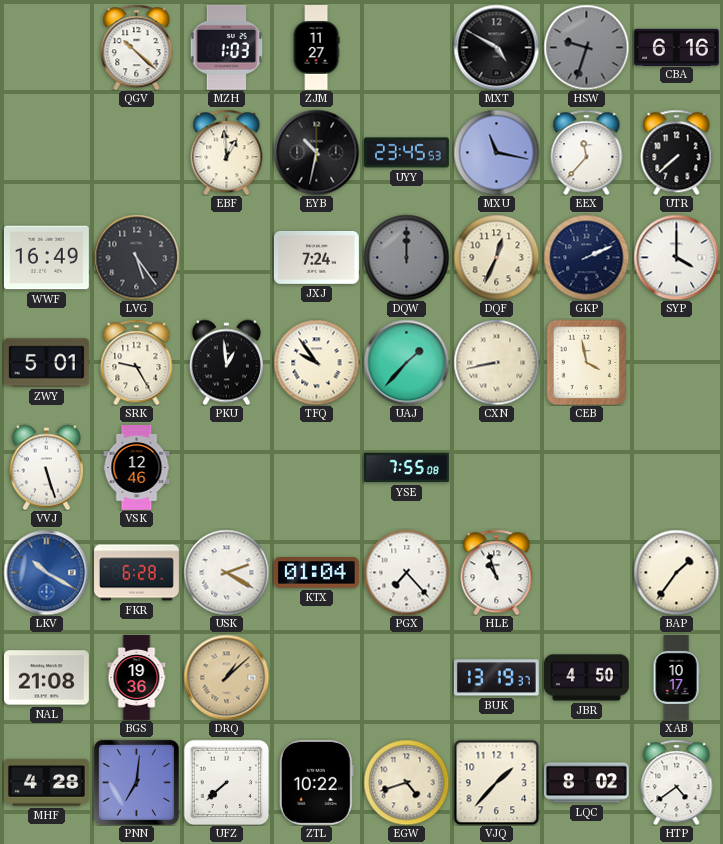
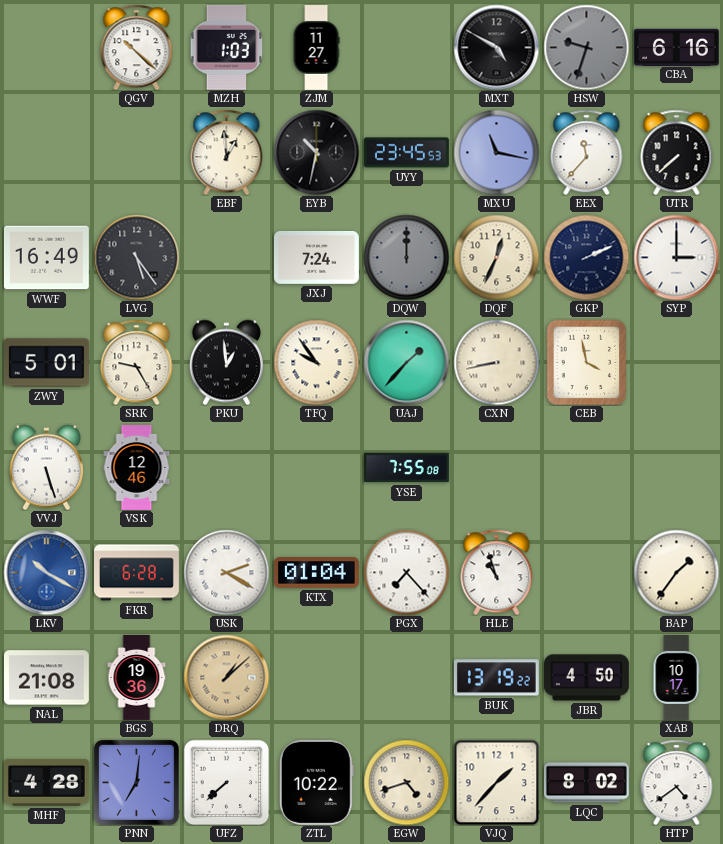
SYP: 4:00 -> 3:00 (676, 257)
BUK: 13:19:37 -> 13:19:22 (496, 678)
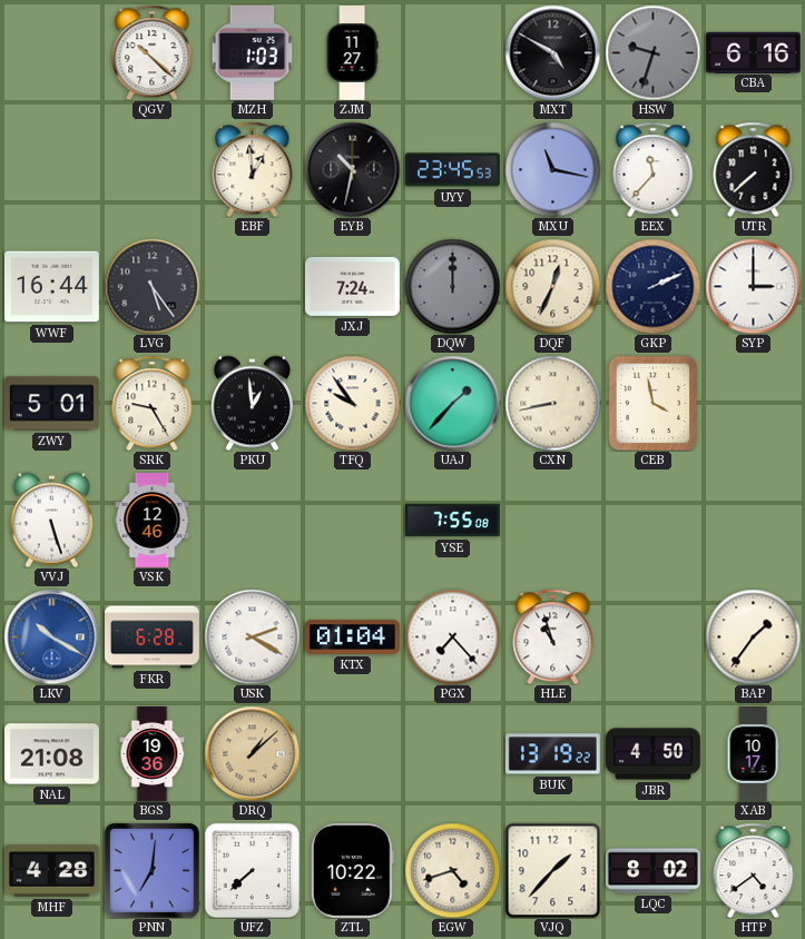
WWF: 16:49 -> 16:44 (51, 287)
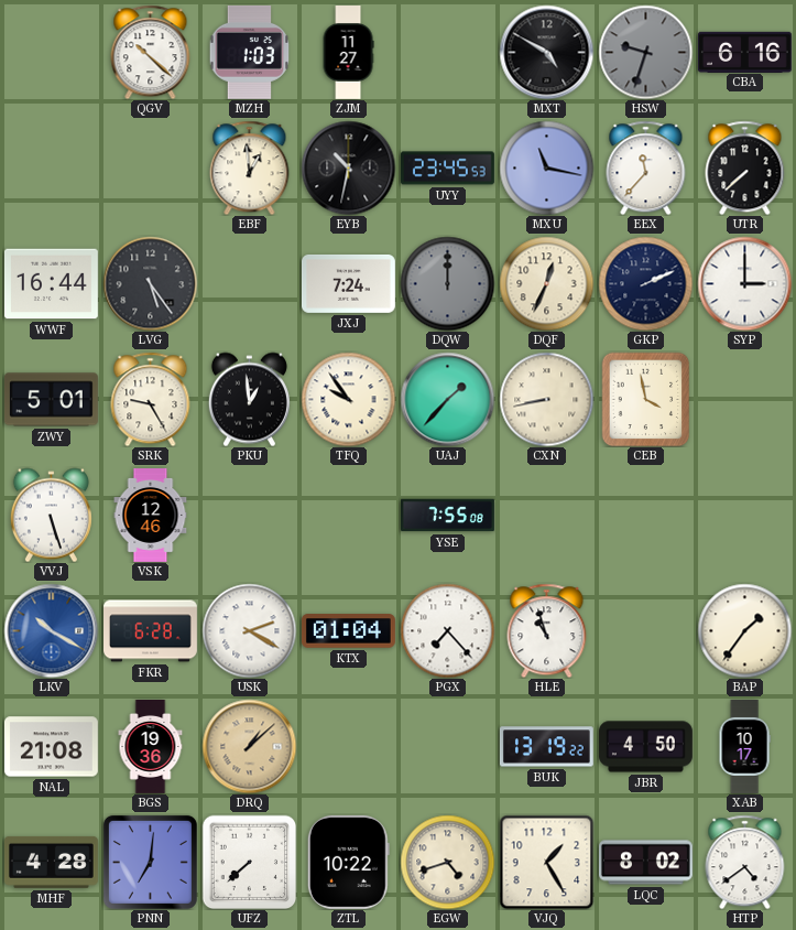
VJQ: 1:37 -> 1:25 (546, 862)
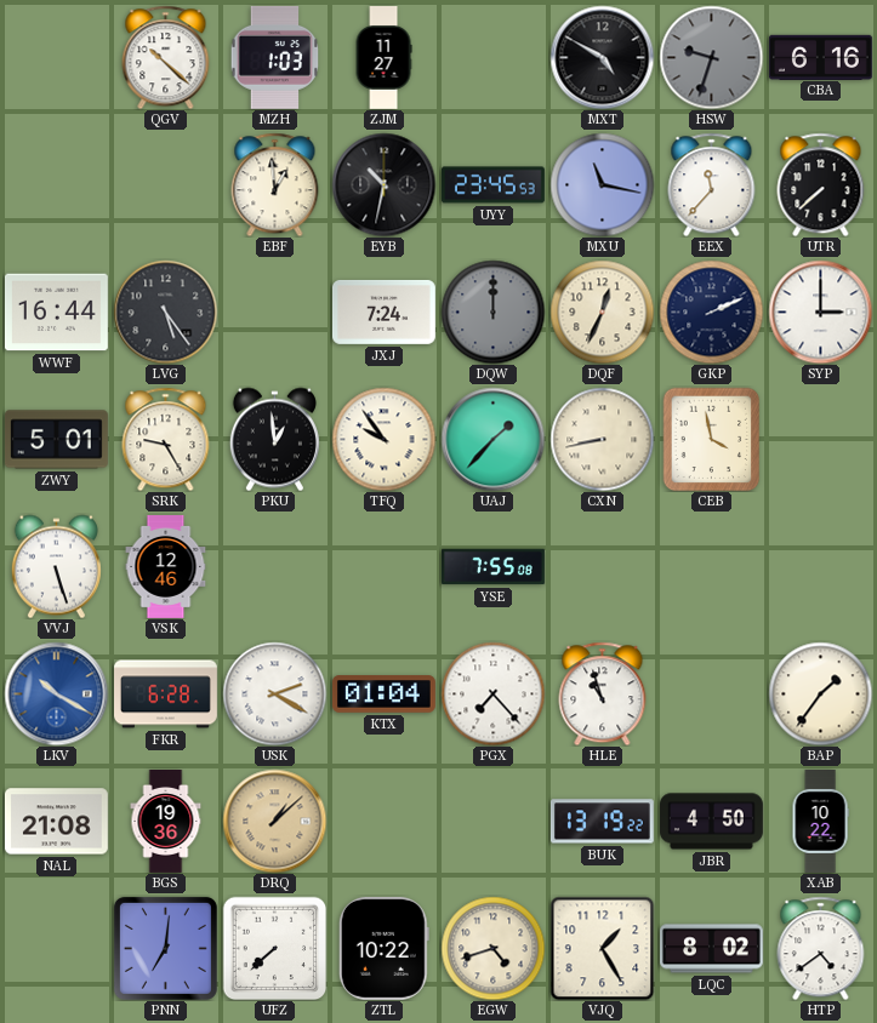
XAB: 10:17 -> 10:22 (820, 822)
MHF: 4:28 -> none (51, 862)
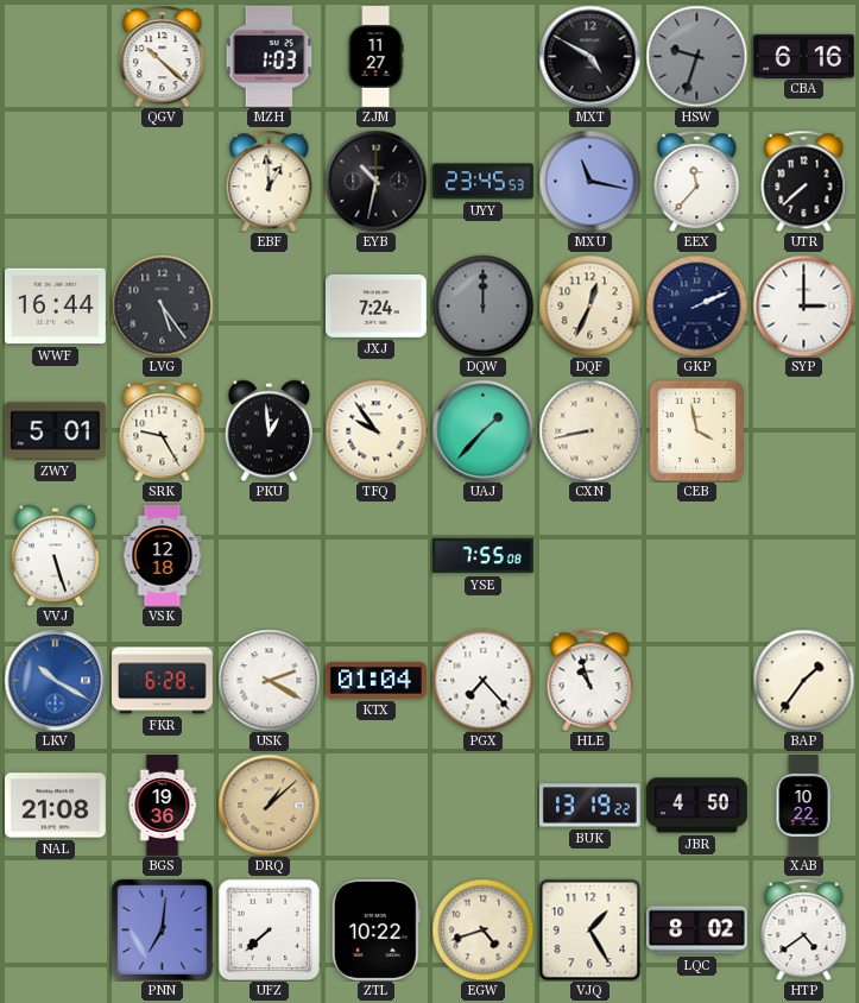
VSK: 12:46 -> 12:18 (163, 556)
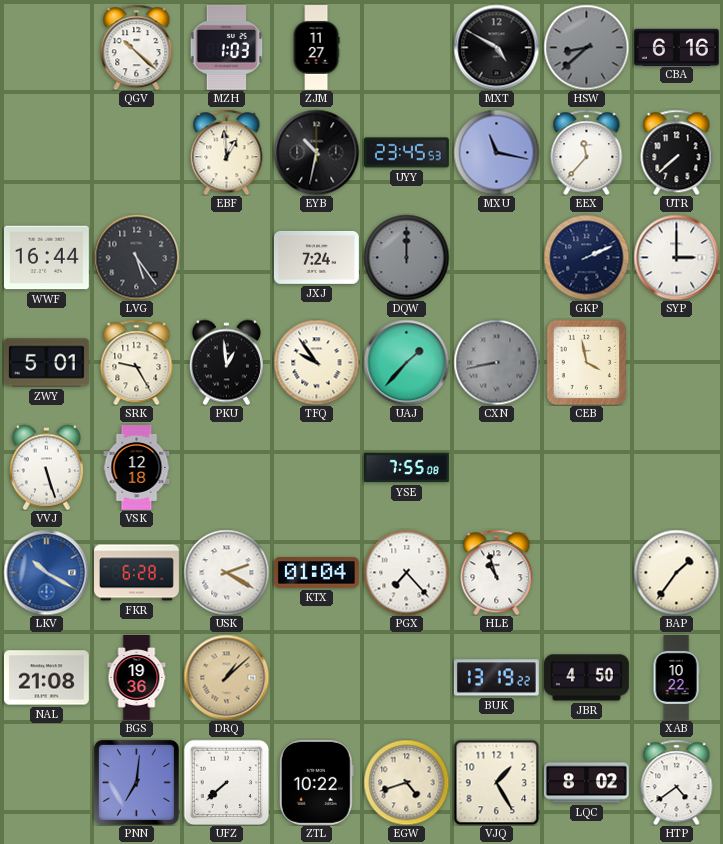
HSW: 9:33 -> 8:38 (586, 47)
DQF: 12:34 -> none (589, 305)
CXN dial: cream -> grey (496, 362)
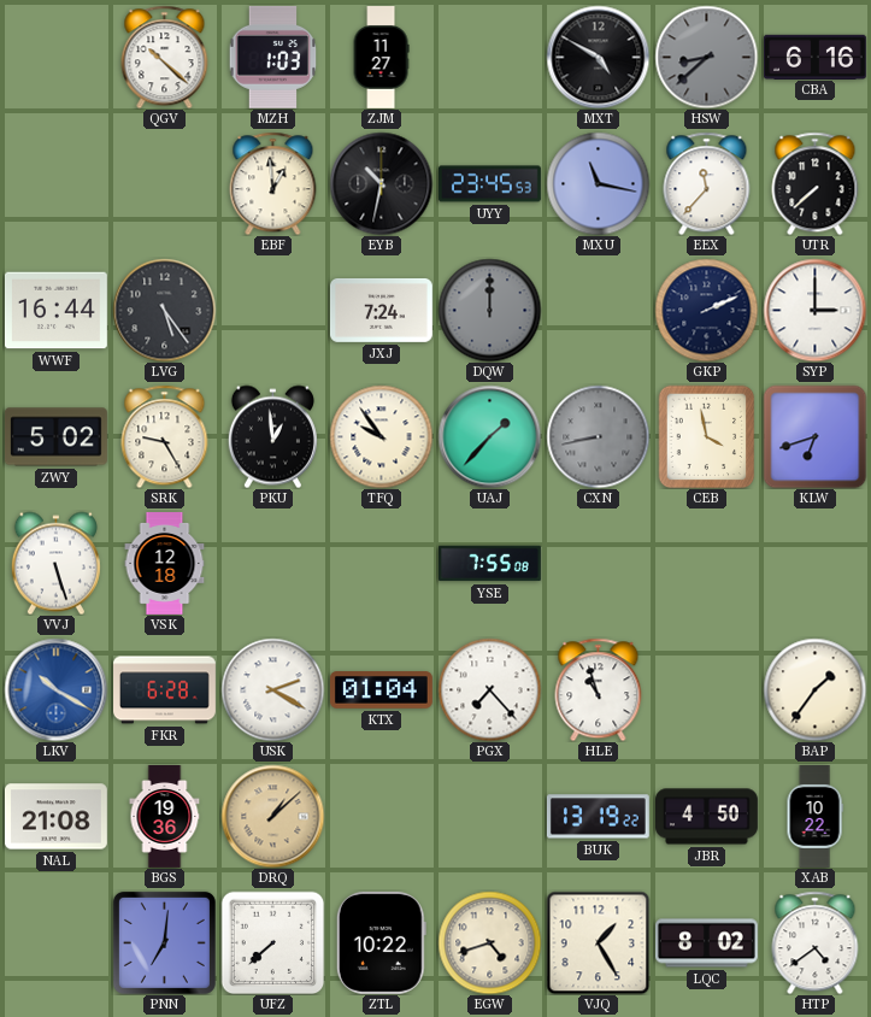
ZWY: 5:01 -> 5:02 (55, 437)
KLW: none -> 6:42 (814, 436)
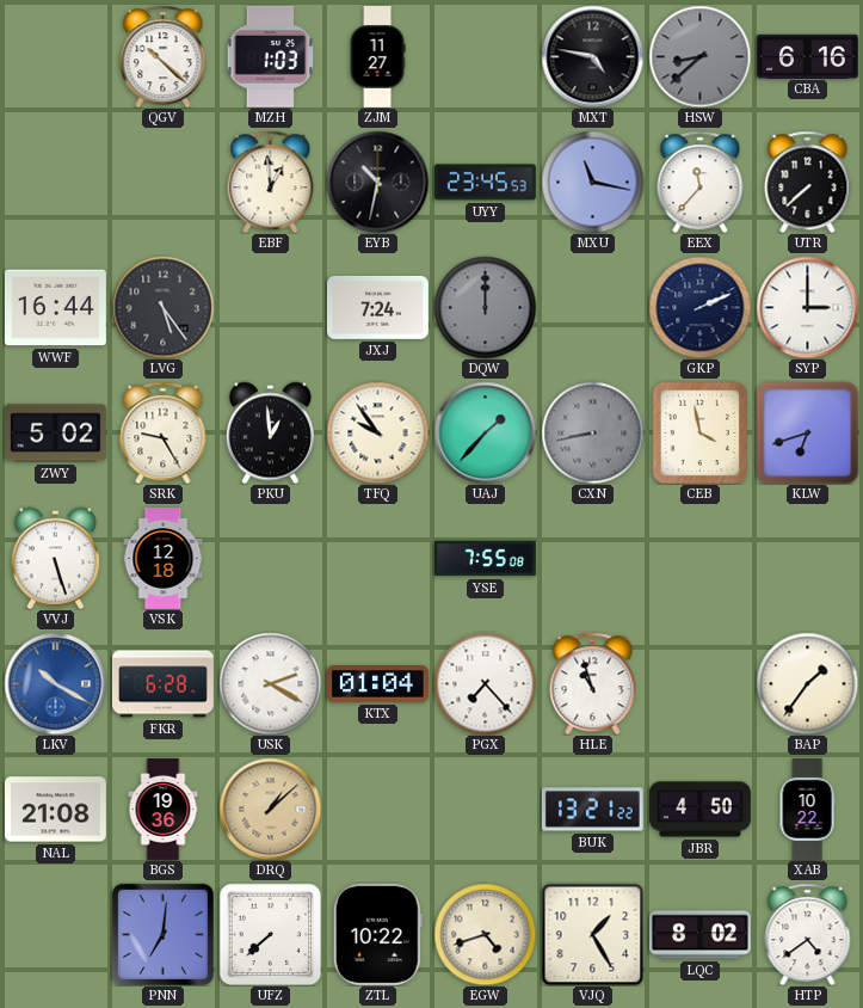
MXT: 4:50 -> 4:47 (592, 56)
BUK: 13:19 -> 13:21 (592, 810)
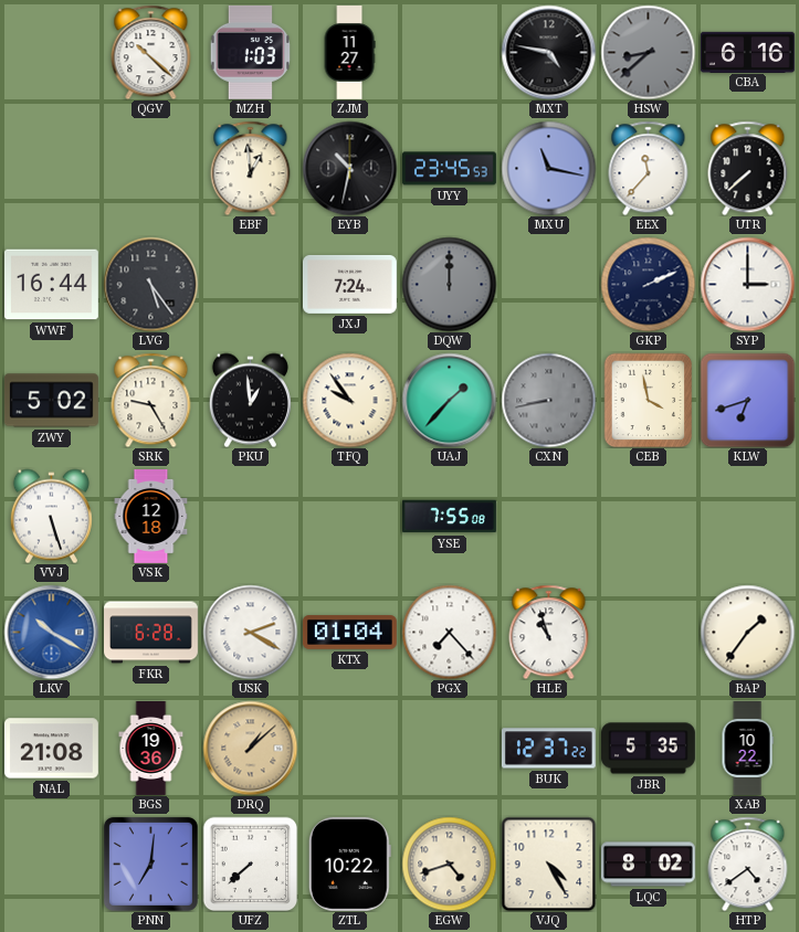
BUK: 13:21 -> 12:37 (548, 749)
JBR: 4:50 -> 5:35 (649, 749)
VJQ: 1:25 -> 4:25 (548, 864)
